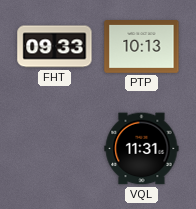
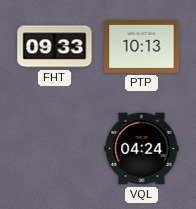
VQL: 11:31 -> 04:24 (142, 149)
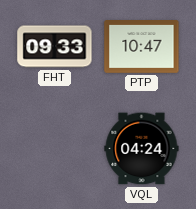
PTP: 10:13 -> 10:47 (142, 47)
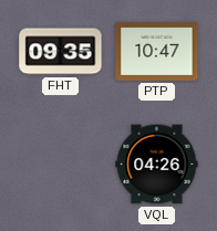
FHT: 09:33 -> 09:35 (61, 52)
VQL: 04:24 -> 04:26 (157, 165)
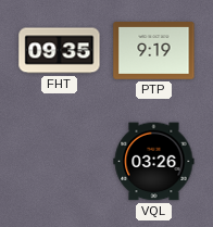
PTP: 10:47 -> 9:19 (154, 51)
VQL: 04:26 -> 03:26 (154, 162)
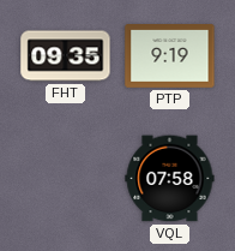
VQL: 03:26 -> 07:58 (170, 179)
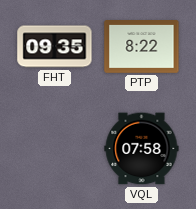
PTP: 9:19 -> 8:22 (142, 47)
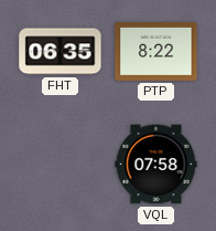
FHT: 09:35 -> 06:35 (61, 52)
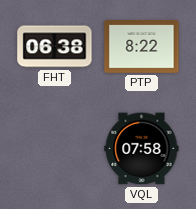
FHT: 06:35 -> 06:38 (55, 47)
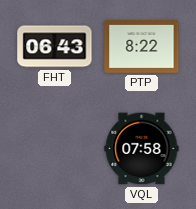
FHT: 06:38 -> 06:43 (55, 47)
